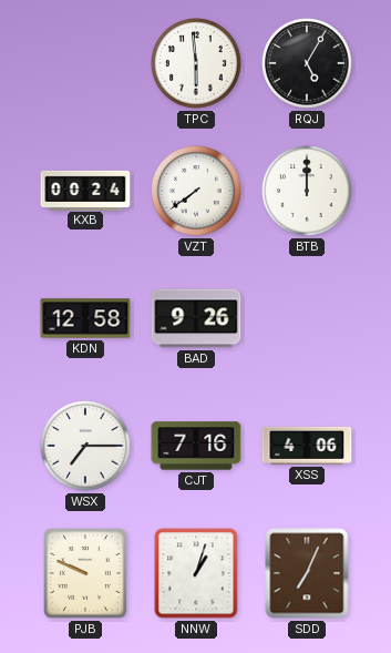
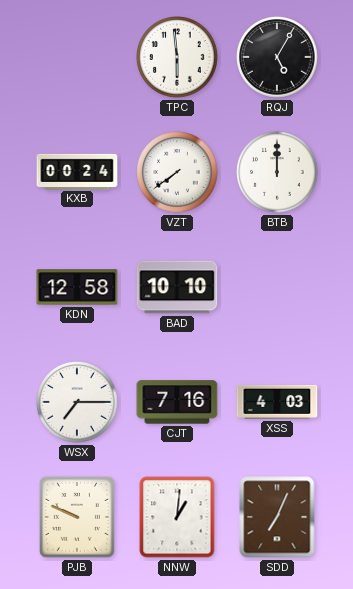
BAD: 9:26 -> 10:10 (177, 287)
XSS: 4:06 -> 4:03 (277, 402)
NNW: 1:03 -> 1:01 (177, 517)
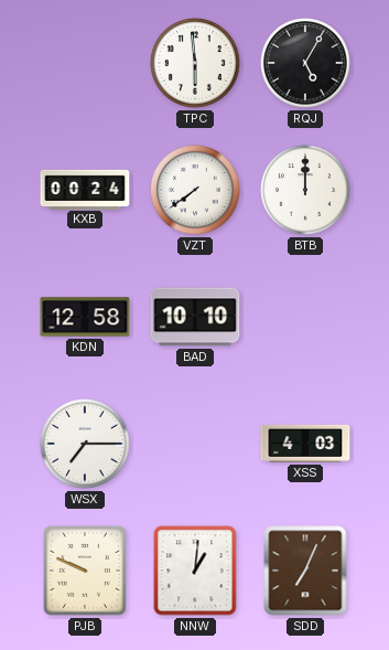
CJT: 7:16 -> none (177, 402)
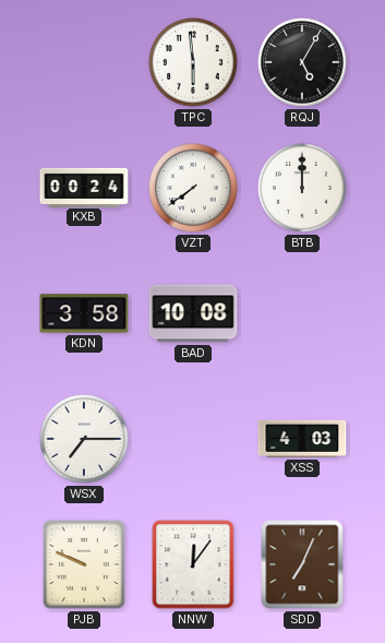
KDN: 12:58 -> 3:58 (84, 313)
BAD: 10:10 -> 10:08 (193, 313)
NNW: 1:01 -> 12:06 (193, 564)
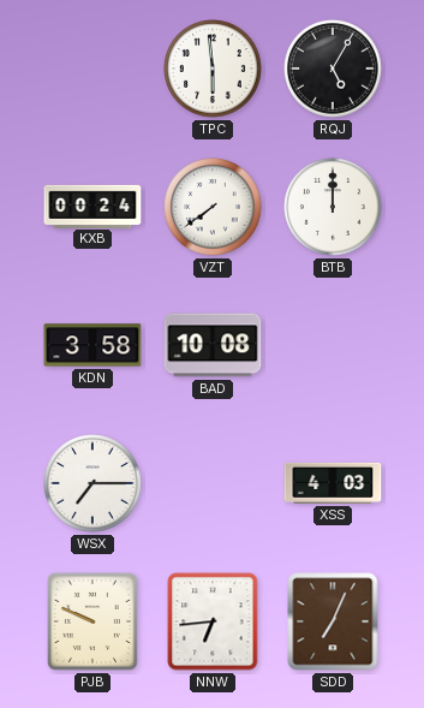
NNW: 12:06 -> 6:44 (213, 621)
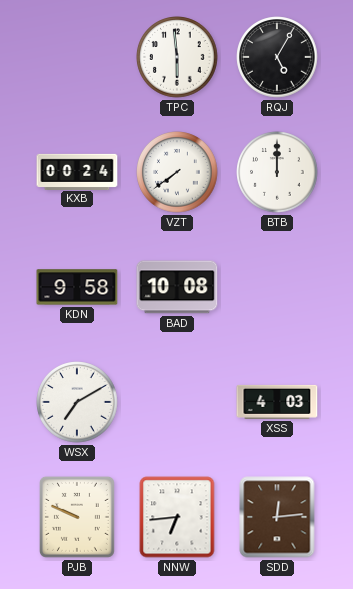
KDN: 3:58 -> 9:58 (77, 287)
WSX: 7:15 -> 7:10 (77, 402)
SDD: 7:04 -> 12:14 (277, 517)
